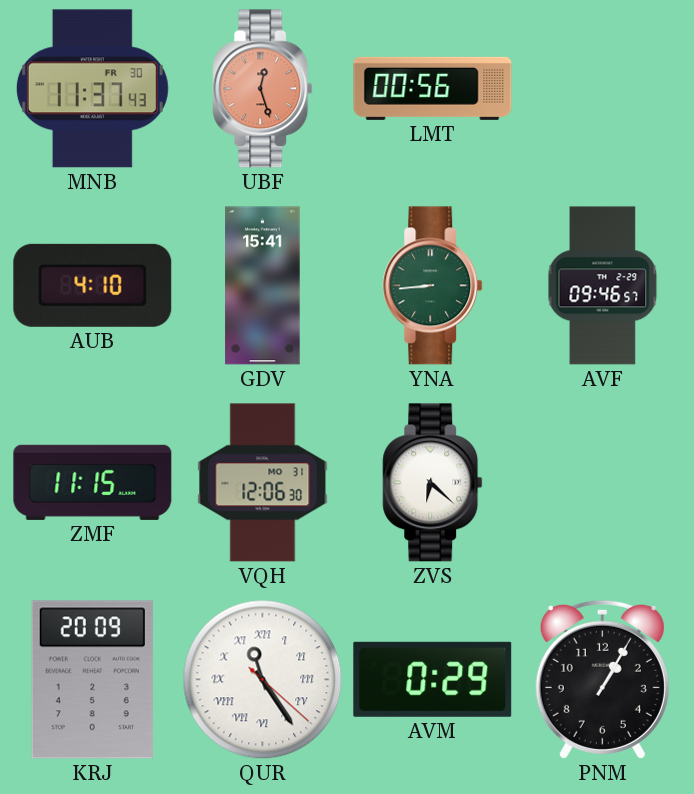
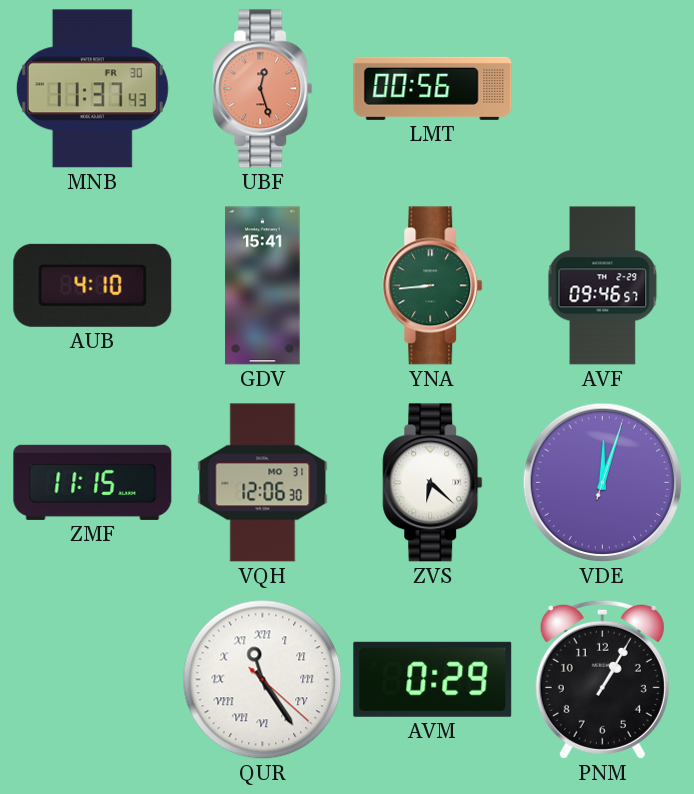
VDE: none -> 12:03 (602, 482)
KRJ: 20:09 -> none (92, 680)
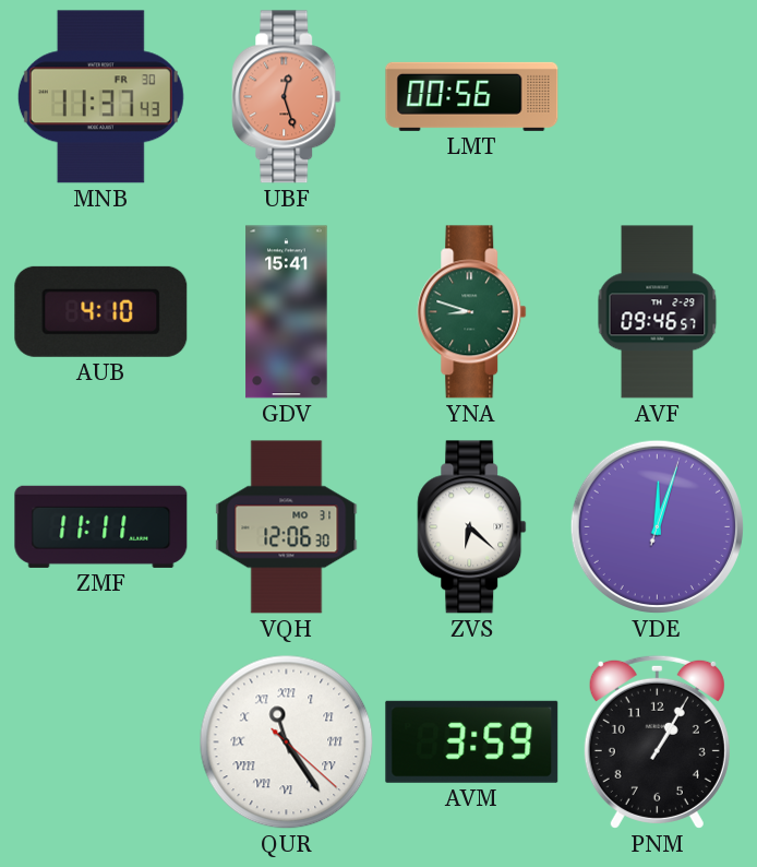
YNA: 8:44 -> 8:48 (472, 312)
ZMF: 11:15 -> 11:11 (101, 526)
AVM: 0:29 -> 3:59 (472, 741)
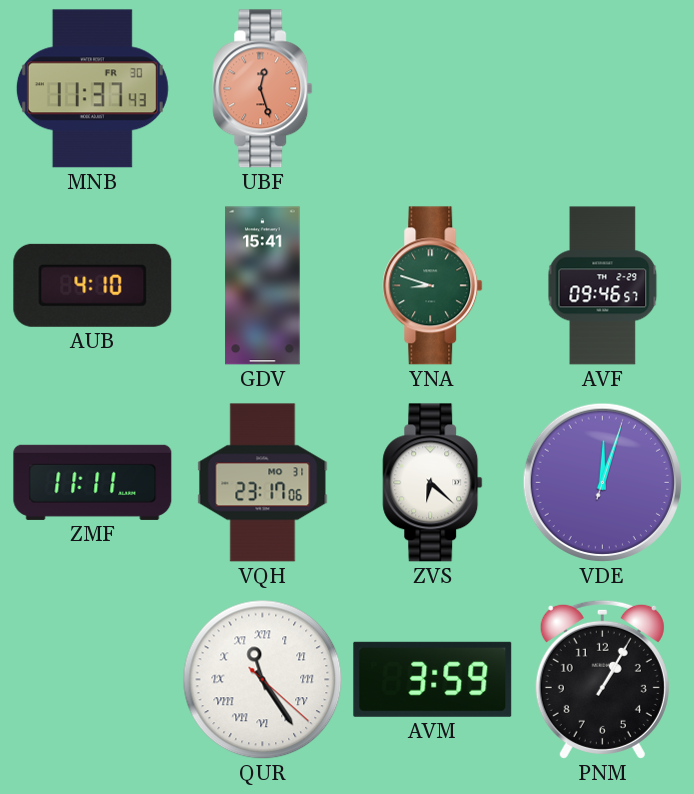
LMT: 00:56 -> none (472, 96)
VQH: 12:06 -> 23:17 (263, 483)
